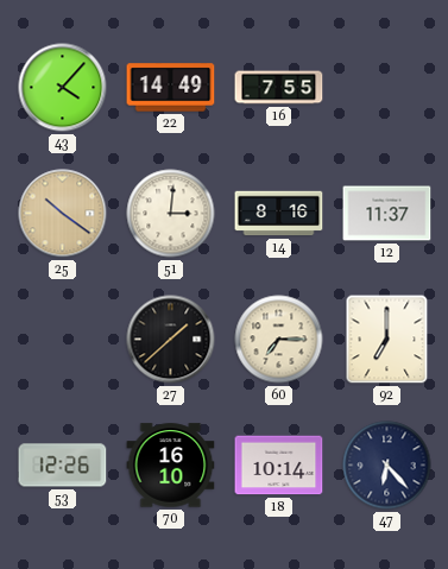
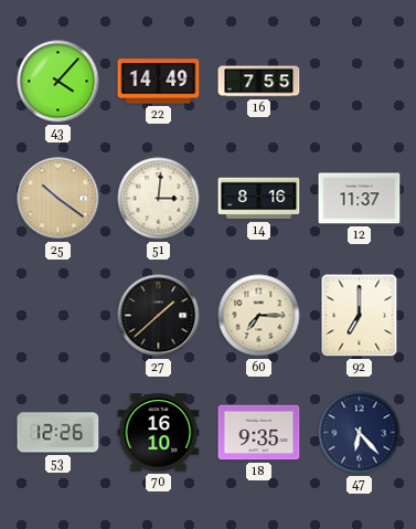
18: 10:14 -> 9:35 (259, 433)
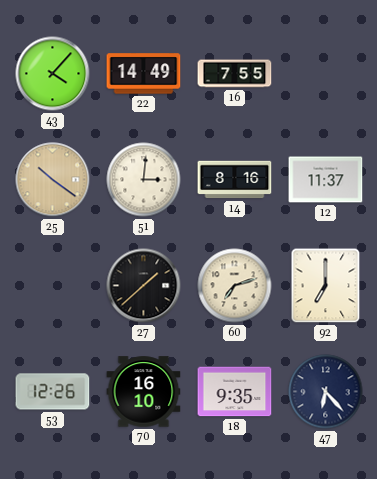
60: 7:15 -> 7:12 (235, 286)
